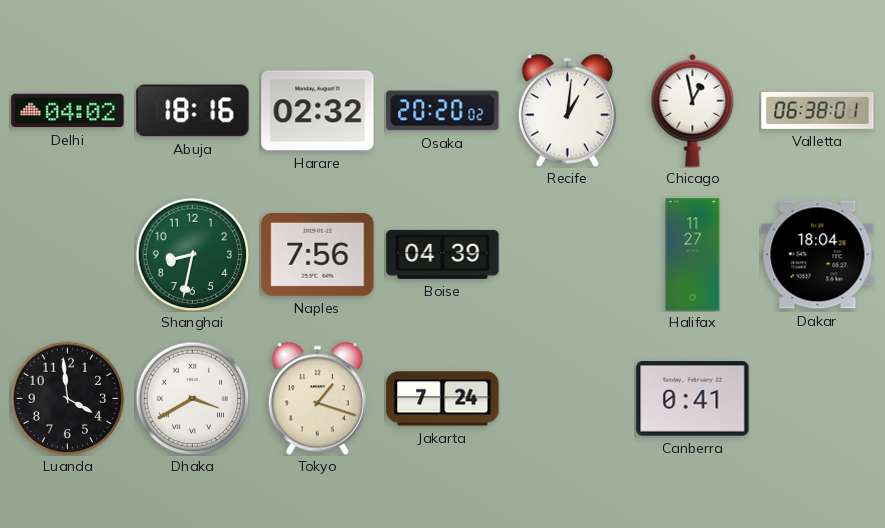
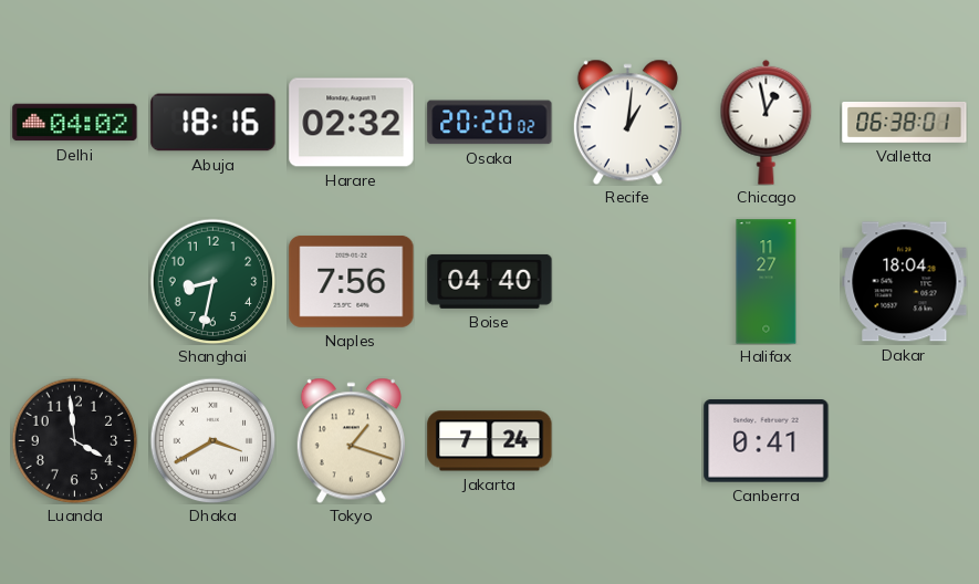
Boise: 04:39 -> 04:40 (490, 281)
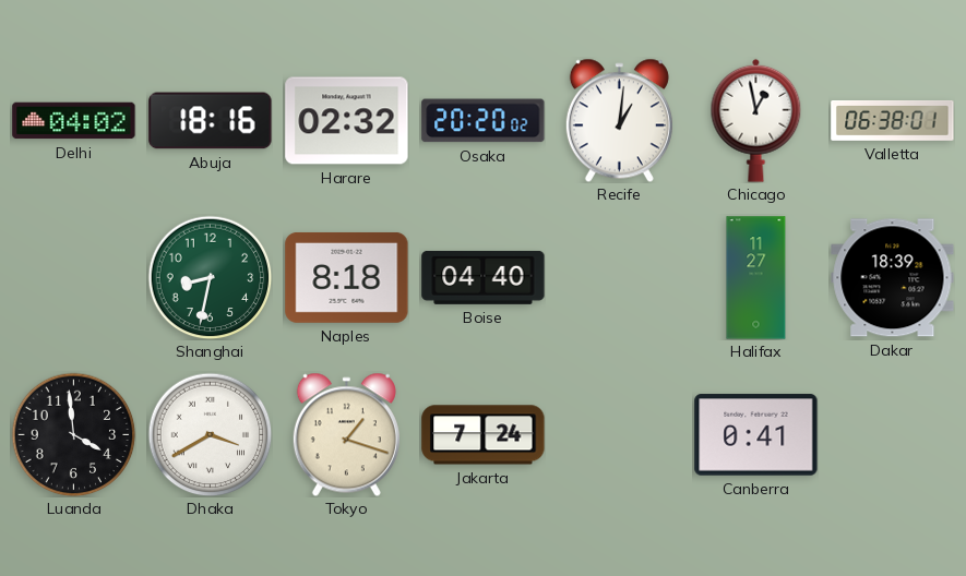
Naples: 7:56 -> 8:18 (347, 277)
Dakar: 18:04 -> 18:39 (893, 278)
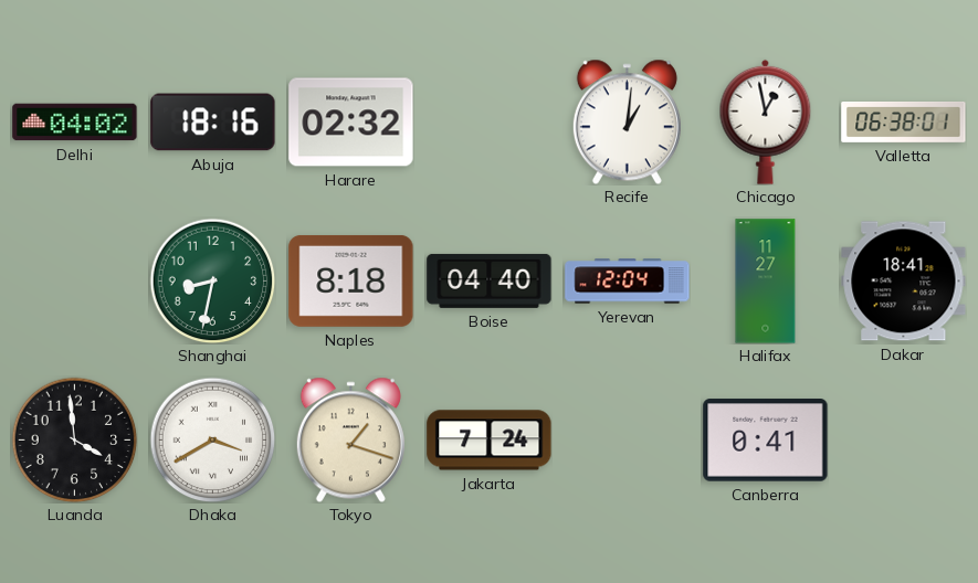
Osaka: 20:20 -> none (484, 121)
Yerevan: none -> 12:04 (628, 282)
Dakar: 18:39 -> 18:41 (904, 282)
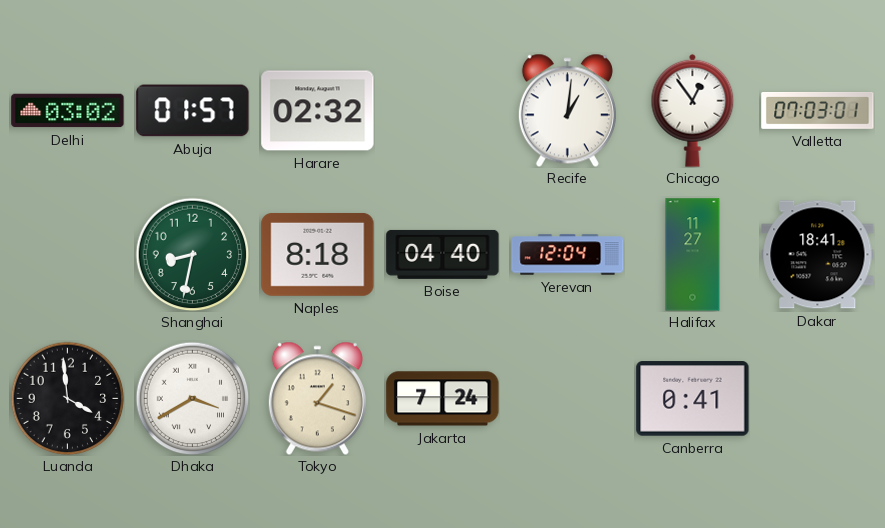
Delhi: 04:02 -> 03:02 (68, 111)
Abuja: 18:16 -> 01:57 (193, 111)
Chicago: 12:58 -> 12:54 (693, 110)
Valletta: 06:38 -> 07:03 (818, 111)
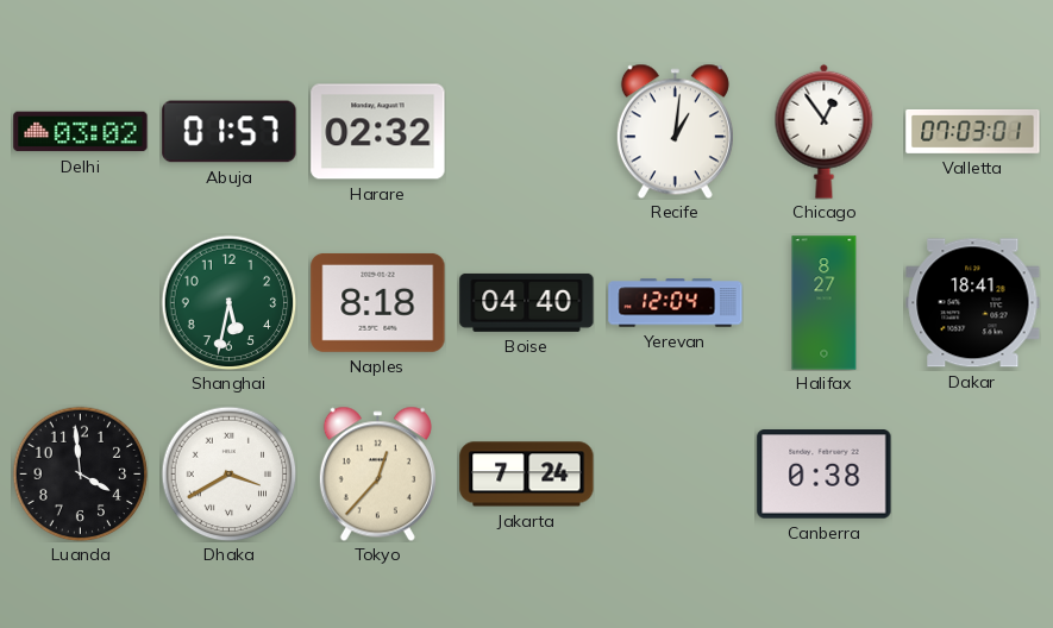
Shanghai: 8:32 -> 5:32 (228, 302)
Halifax: 11:27 -> 8:27 (825, 303)
Tokyo: 1:18 -> 12:37 (377, 473)
Canberra: 0:41 -> 0:38 (825, 475)
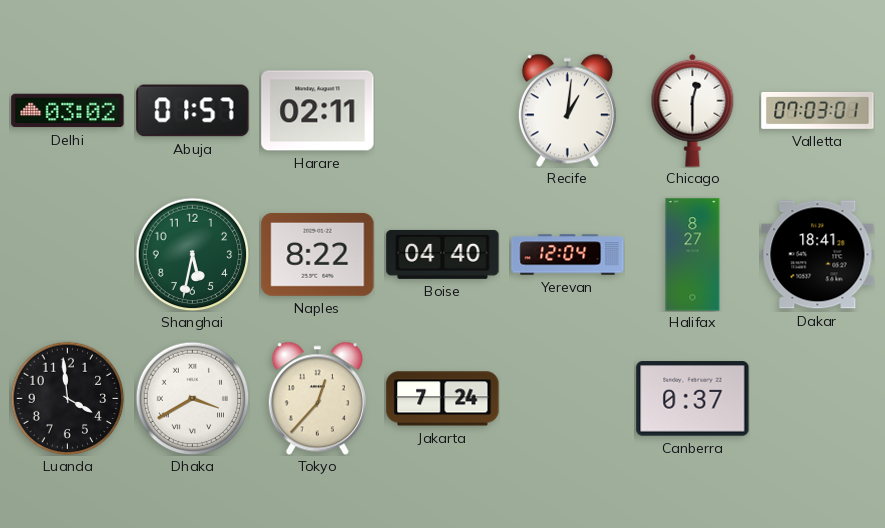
Harare: 02:32 -> 02:11 (318, 111)
Chicago: 12:54 -> 12:30 (693, 110)
Naples: 8:18 -> 8:22 (318, 254)
Canberra: 0:38 -> 0:37 (693, 399)
